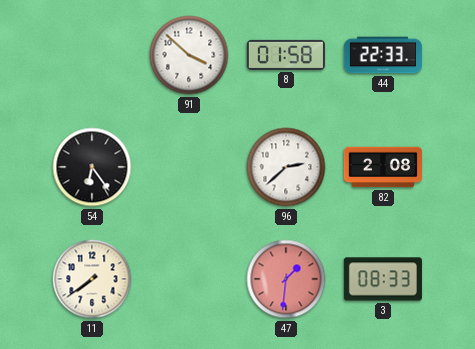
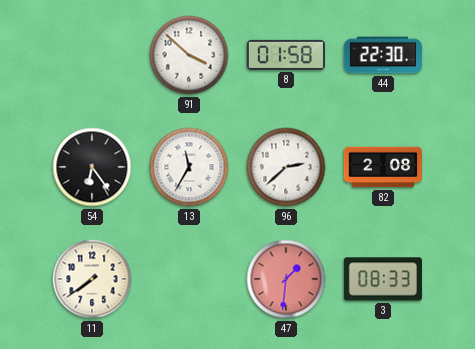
44: 22:33 -> 22:30 (383, 55)
13: none -> 11:35 (189, 167)
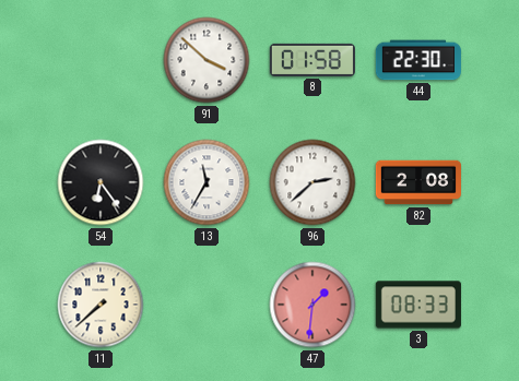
11: 7:39 -> 7:38 (101, 305)
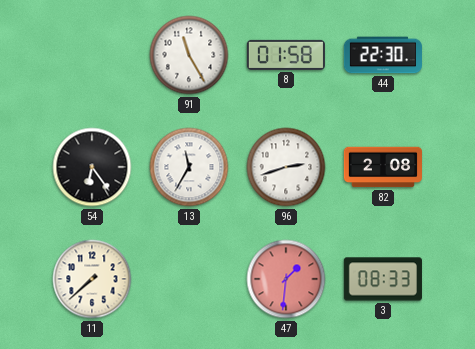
91: 3:52 -> 11:25 (189, 55)
96: 2:38 -> 2:42 (286, 167)
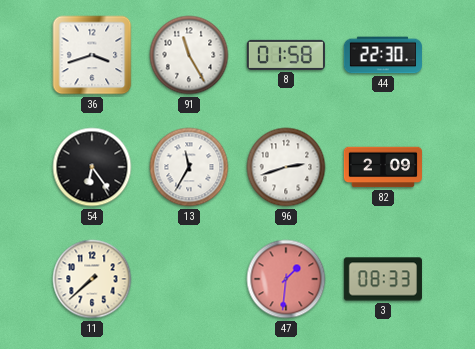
36: none -> 3:42 (92, 55)
82: 2:08 -> 2:09 (382, 167)
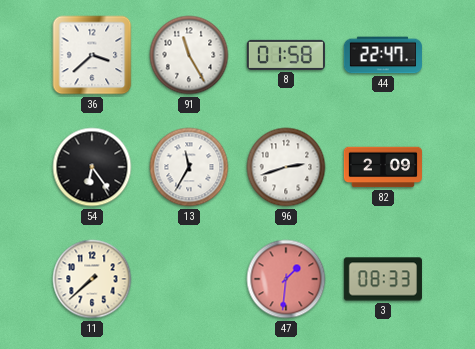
36: 3:42 -> 3:38 (92, 55)
44: 22:30 -> 22:47 (383, 55)
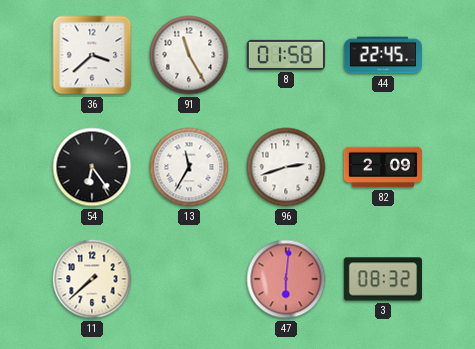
44: 22:47 -> 22:45 (383, 55)
47: 1:31 -> 6:01 (286, 279)
3: 08:33 -> 08:32 (383, 279)
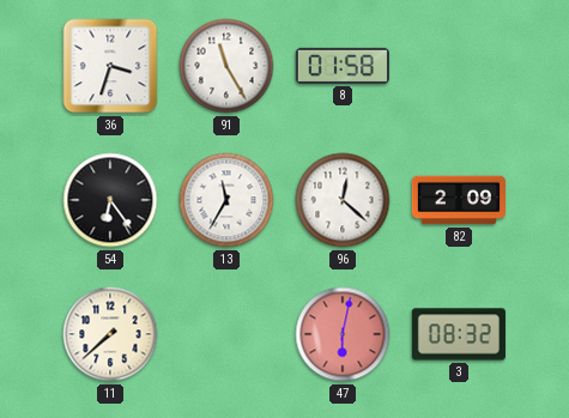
36: 3:38 -> 3:33 (110, 66)
44: 22:45 -> none (383, 55)
96: 2:42 -> 12:22 (343, 200)
47: 6:01 -> 6:02 (343, 334)
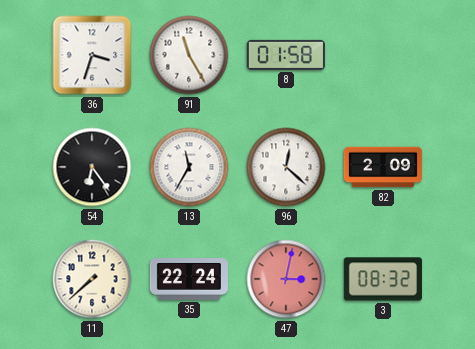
35: none -> 22:24 (189, 280)
47: 6:02 -> 3:02 (286, 279)
